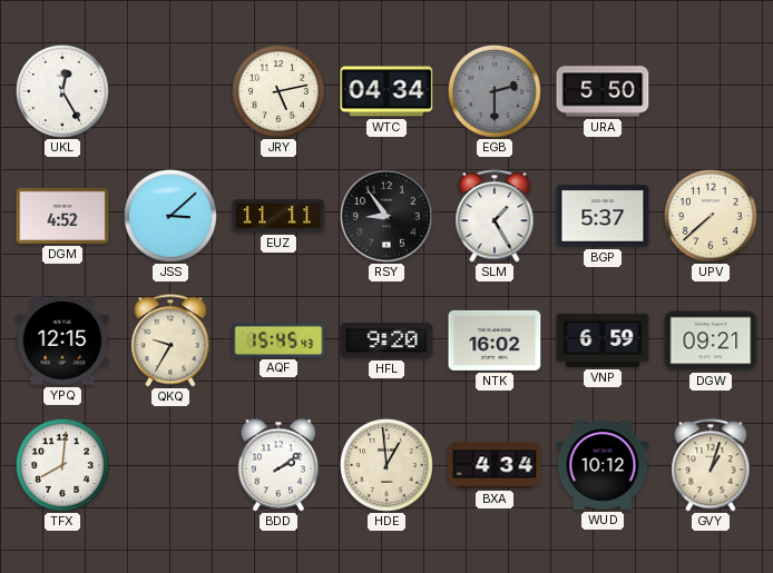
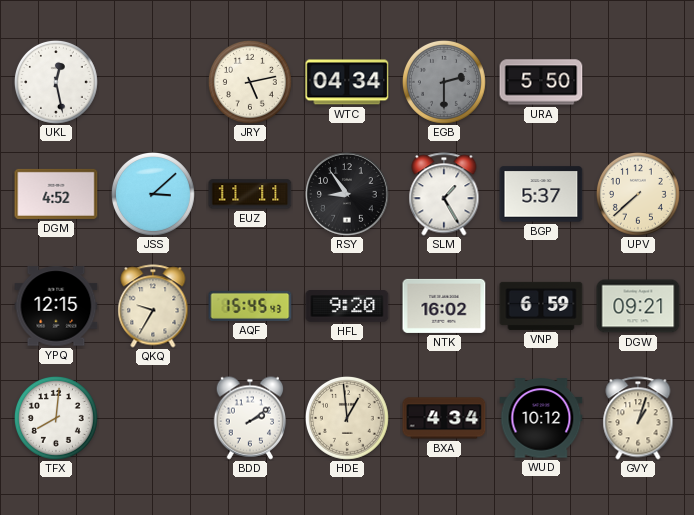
UKL: 12:25 -> 12:28 (56, 82)
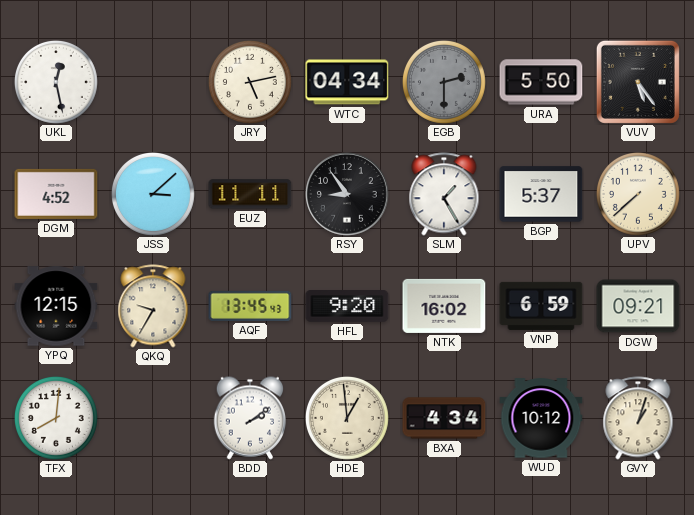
VUV: none -> 5:24 (638, 82)
AQF: 15:45 -> 13:45 (250, 306)
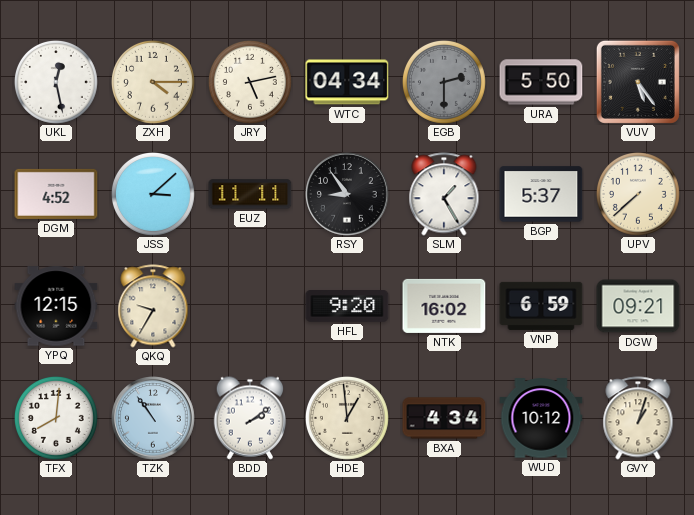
ZXH: none -> 4:15 (153, 82)
AQF: 13:45 -> none (250, 306)
TZK: none -> 10:54 (153, 418)
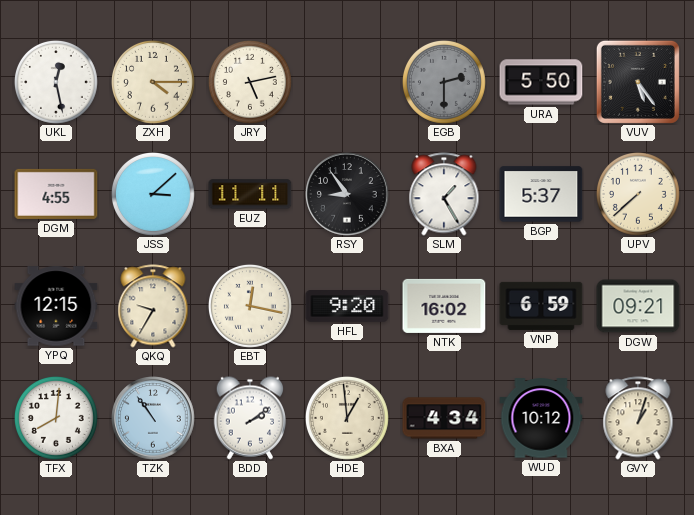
WTC: 04:34 -> none (347, 82)
DGM: 4:52 -> 4:55 (56, 194)
EBT: none -> 12:17 (250, 306)
